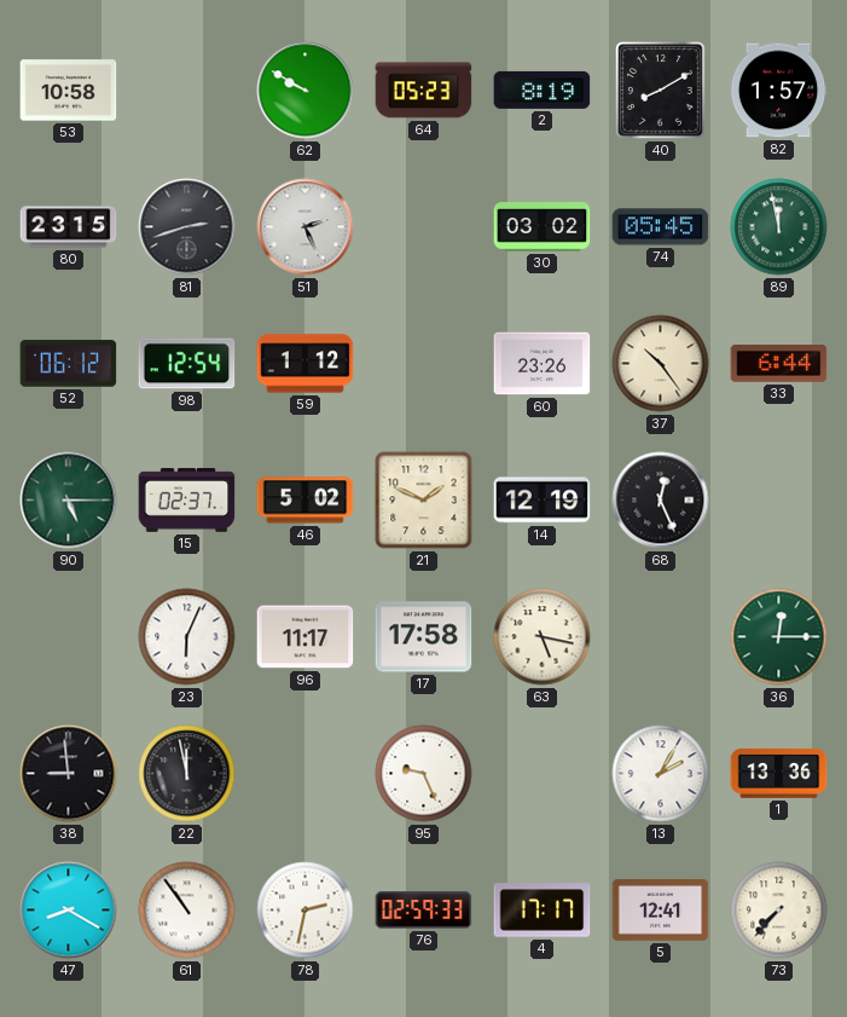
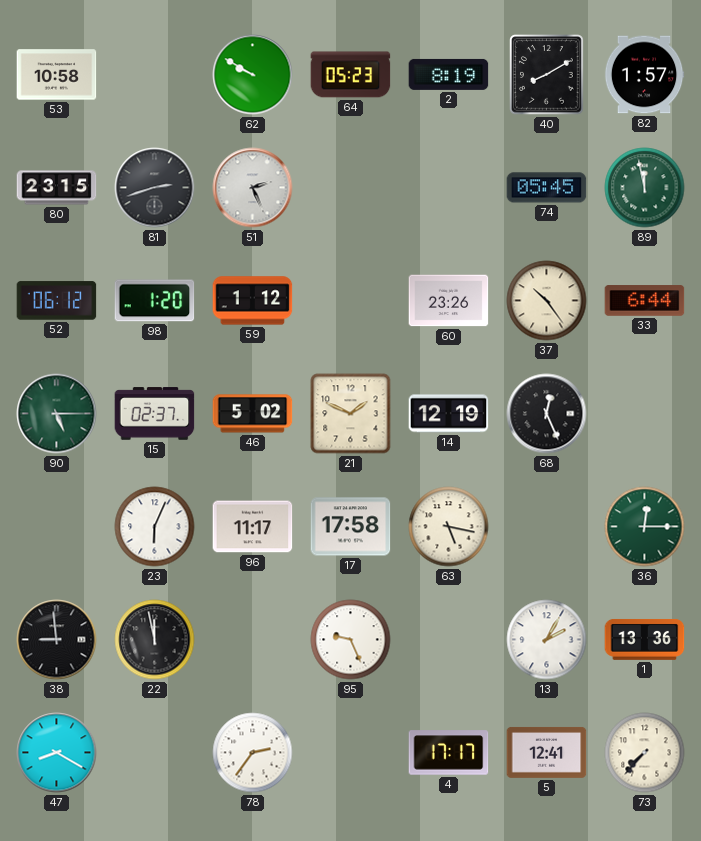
30: 03:02 -> none (543, 227)
98: 12:54 -> 1:20 (155, 301)
61: 10:54 -> none (187, 911)
78: 2:32 -> 2:36 (253, 753)
76: 02:59 -> none (424, 911)
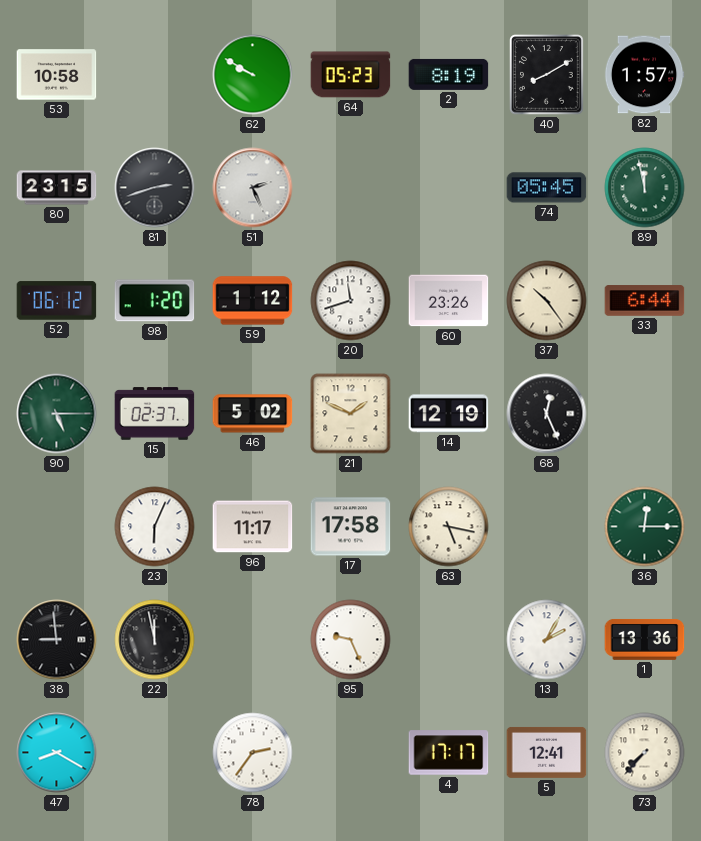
20: none -> 11:42 (351, 301)
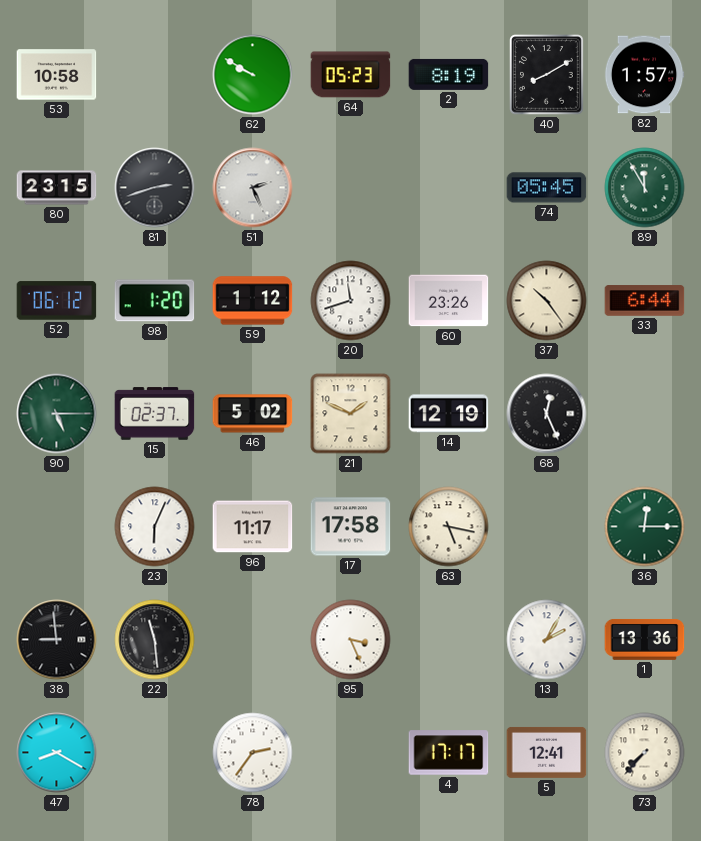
89: 11:58 -> 11:55 (645, 188)
22: 11:58 -> 11:29 (155, 640)
95: 9:26 -> 3:26 (351, 640)
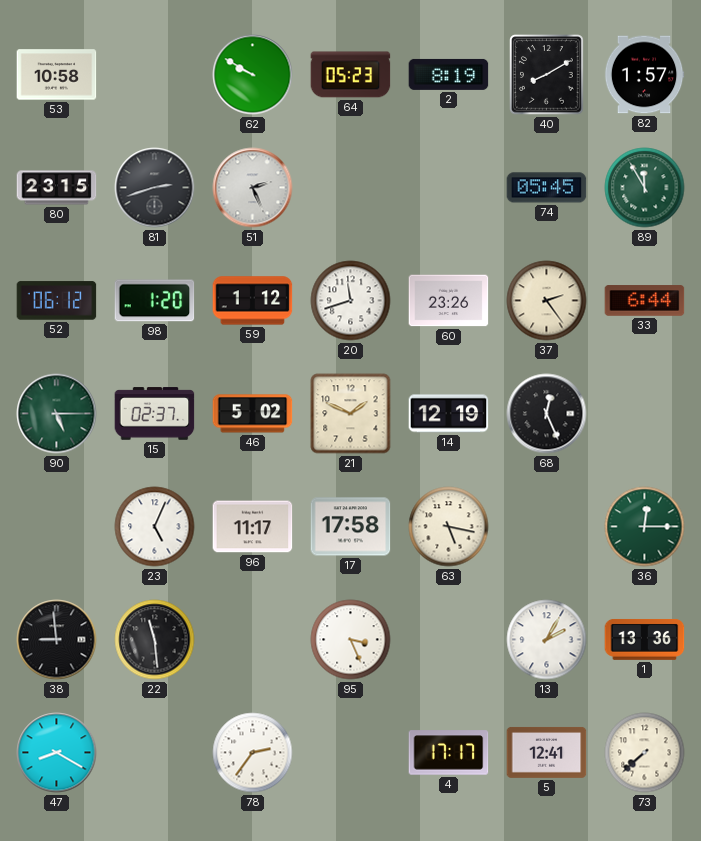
37: 10:24 -> 2:24 (547, 301)
23: 6:04 -> 5:04 (155, 527)
73: 7:37 -> 7:38 (645, 753)
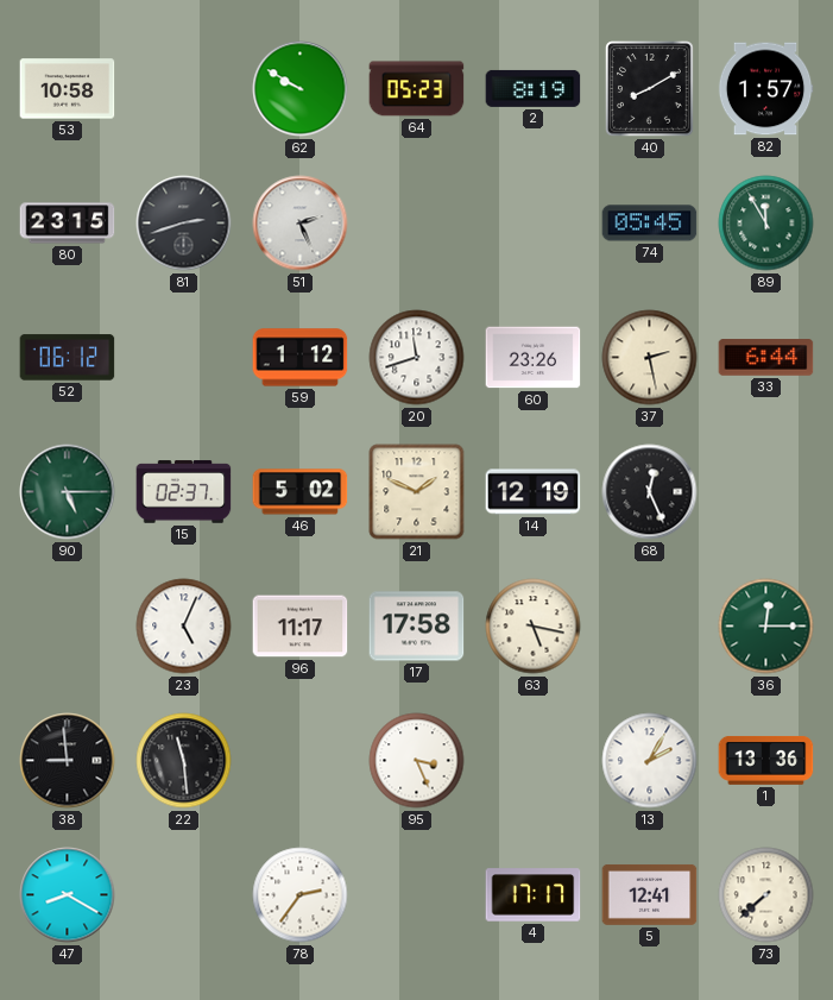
98: 1:20 -> none (155, 301)
37: 2:24 -> 2:28 (650, 358)
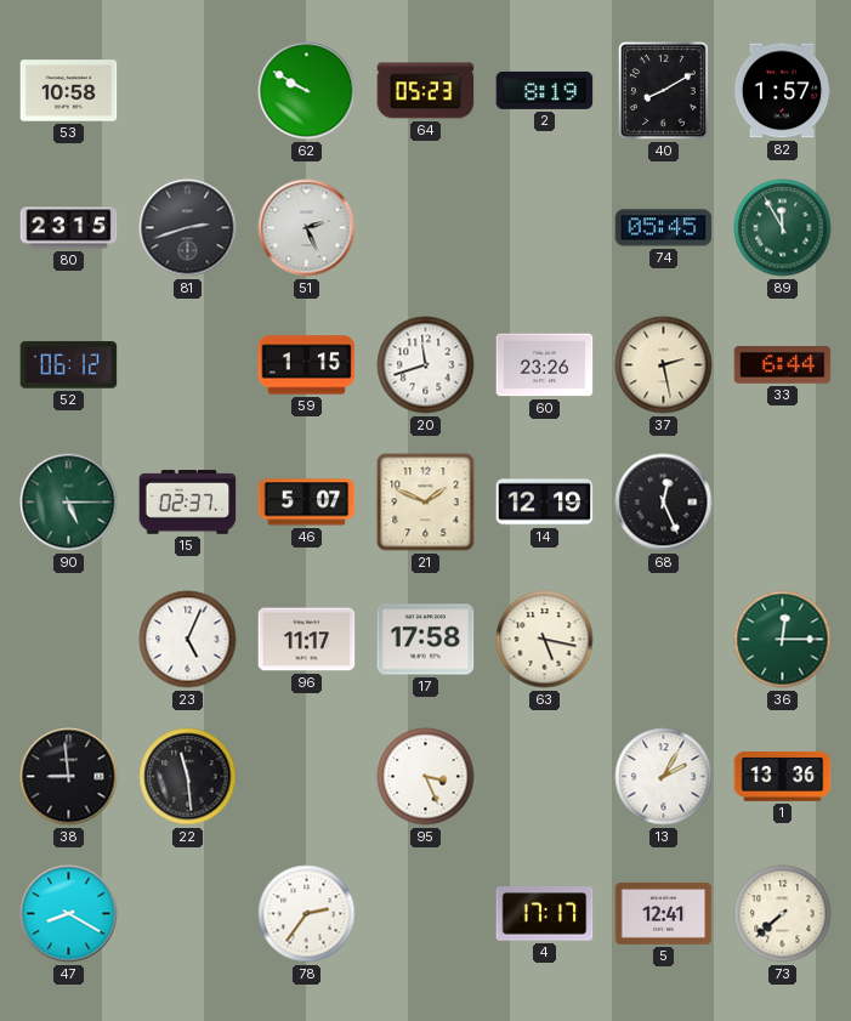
59: 1:12 -> 1:15 (307, 365)
46: 5:02 -> 5:07 (307, 503)
